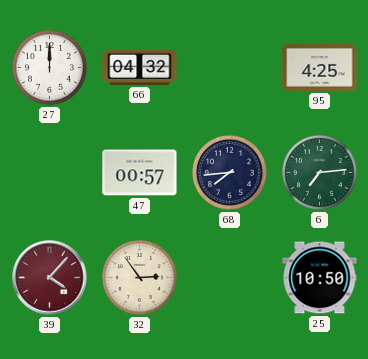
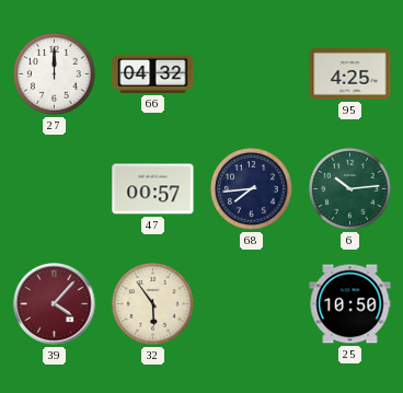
6: 7:14 -> 10:14 (349, 188)
32: 2:54 -> 5:54 (152, 303)
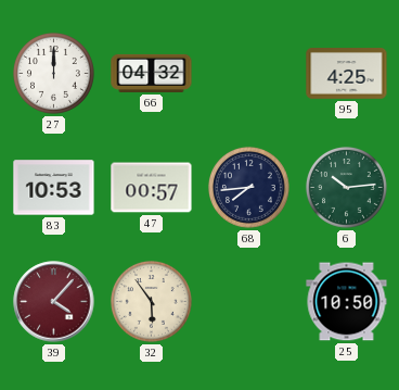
83: none -> 10:53 (54, 188)
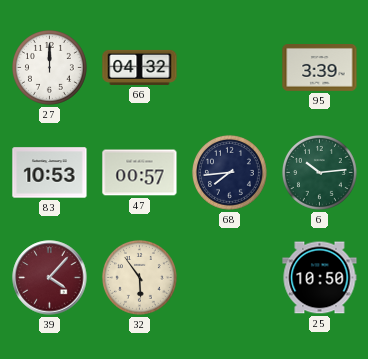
95: 4:25 -> 3:39 (320, 68)
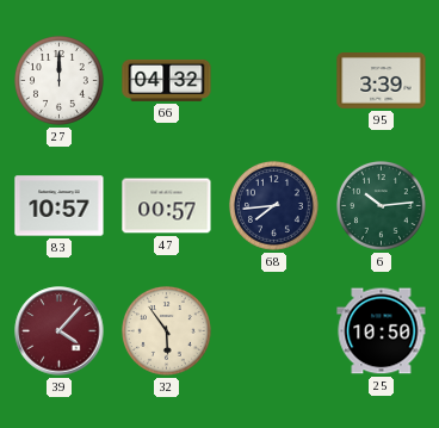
83: 10:53 -> 10:57 (60, 206)
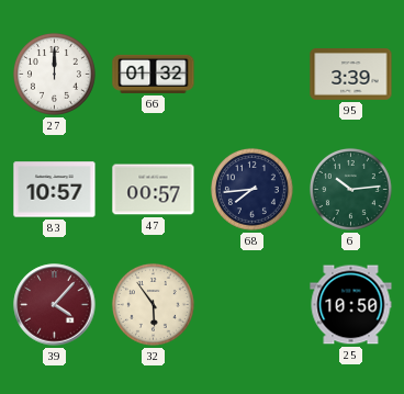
66: 04:32 -> 01:32 (154, 74)
